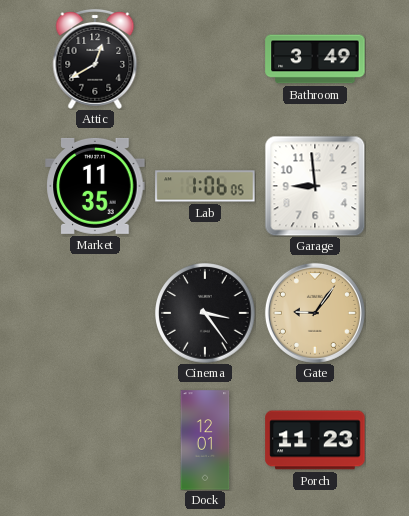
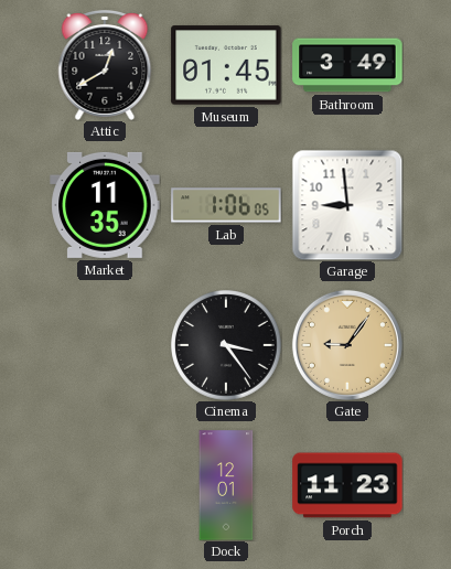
Museum: none -> 01:45 (226, 65)
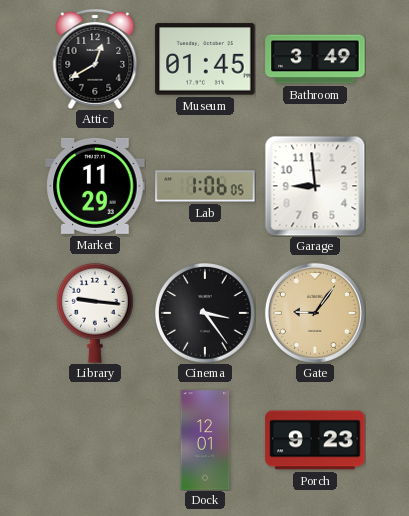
Market: 11:35 -> 11:29 (95, 186)
Library: none -> 9:16 (96, 313)
Porch: 11:23 -> 9:23 (315, 440)
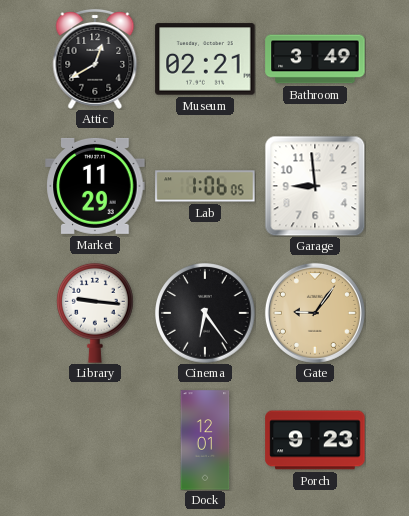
Museum: 01:45 -> 02:21 (205, 59)
Cinema: 3:24 -> 6:24 (205, 313)
